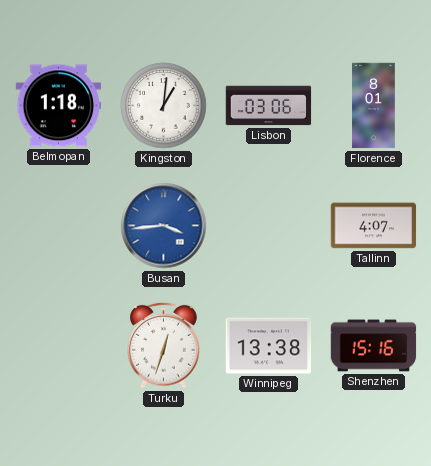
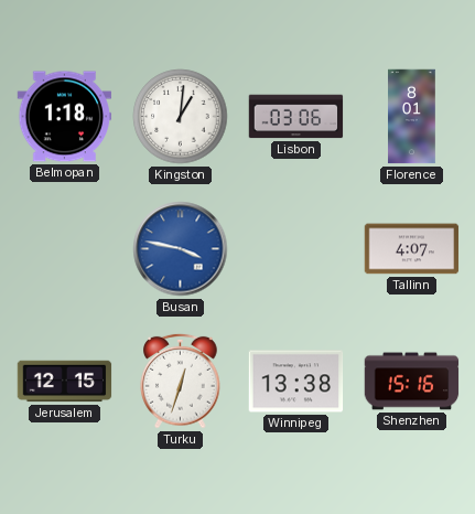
Busan: 3:44 -> 3:47 (181, 249)
Jerusalem: none -> 12:15 (65, 382)
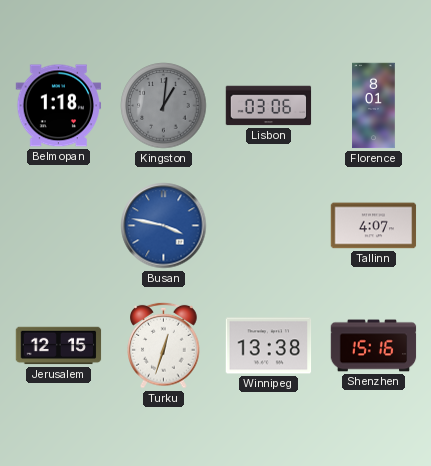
Kingston dial: white -> grey (164, 106)
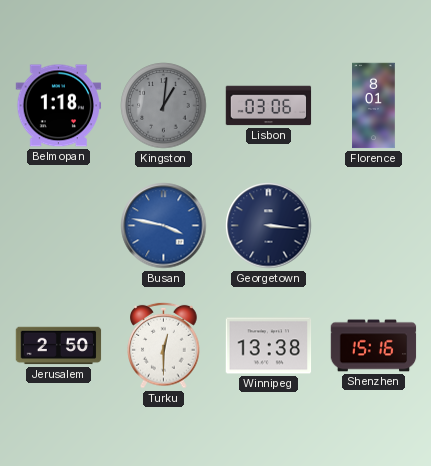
Georgetown: none -> 3:16 (269, 226)
Tallinn: 4:07 -> none (374, 226)
Jerusalem: 12:15 -> 2:50 (59, 346)
Turku: 12:33 -> 12:30 (164, 345)
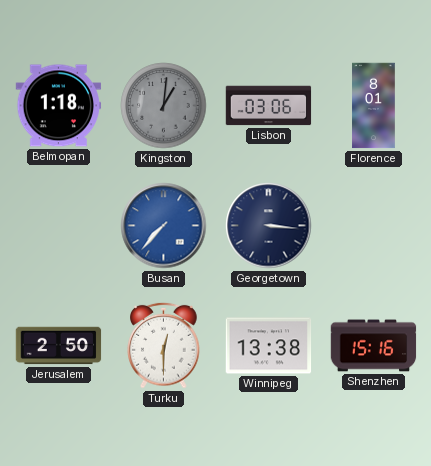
Busan: 3:47 -> 7:37 (164, 226)
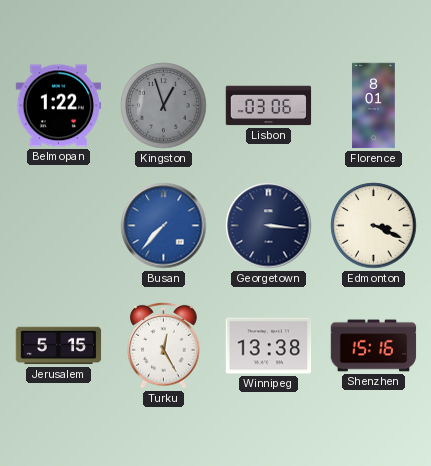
Belmopan: 1:18 -> 1:22 (59, 106)
Kingston: 1:01 -> 12:57 (164, 106)
Edmonton: none -> 3:19 (374, 226)
Jerusalem: 2:50 -> 5:15 (59, 346)
Turku: 12:30 -> 12:25 (164, 345)
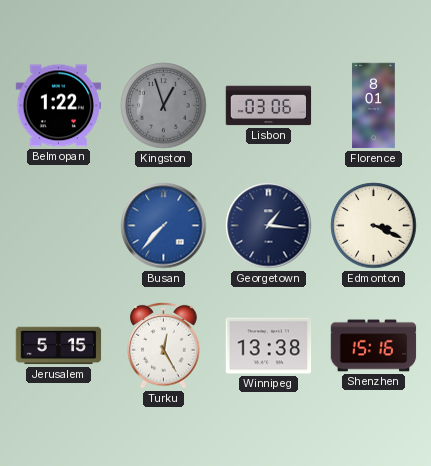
Georgetown: 3:16 -> 1:16 (269, 226)
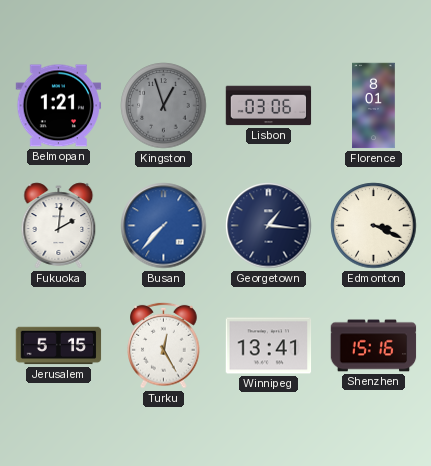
Belmopan: 1:22 -> 1:21 (59, 106)
Fukuoka: none -> 2:01 (59, 226)
Winnipeg: 13:38 -> 13:41 (269, 346)
